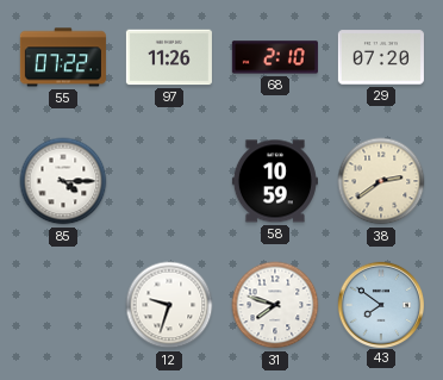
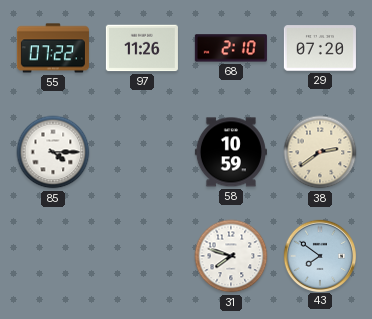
12: 9:33 -> none (169, 305)
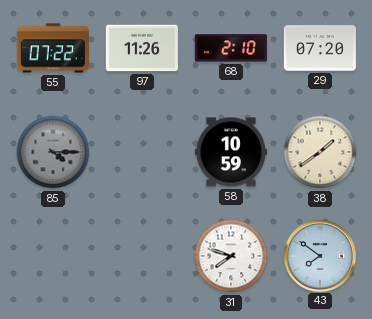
85 dial: white -> grey (53, 152)
38: 2:39 -> 1:39 (320, 152)
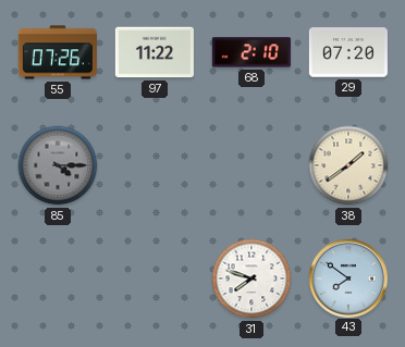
55: 07:22 -> 07:26 (58, 52)
97: 11:26 -> 11:22 (155, 52)
58: 10:59 -> none (231, 152)
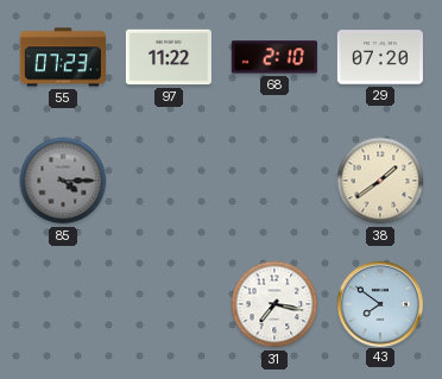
55: 07:26 -> 07:23 (63, 57)
31: 7:48 -> 7:17 (274, 304)
